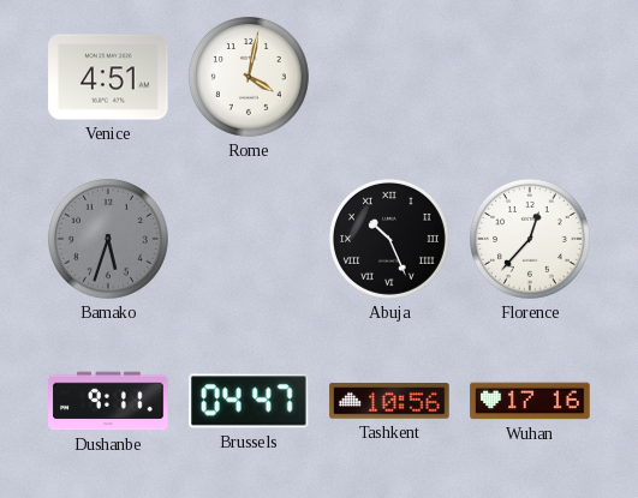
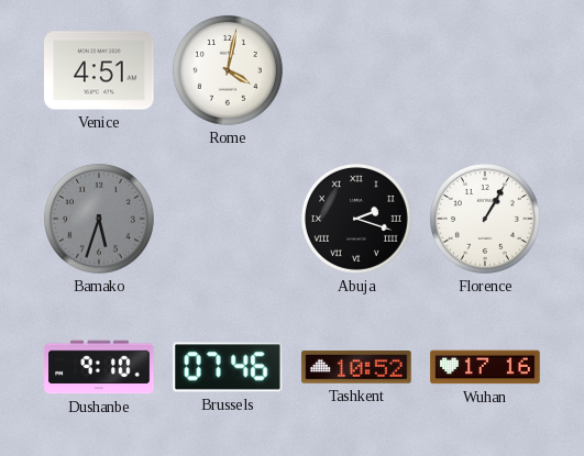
Abuja: 10:26 -> 2:18 (356, 219)
Florence: 12:37 -> 1:05 (485, 219)
Dushanbe: 9:11 -> 9:10 (99, 367)
Brussels: 04:47 -> 07:46 (228, 367)
Tashkent: 10:56 -> 10:52 (356, 367)
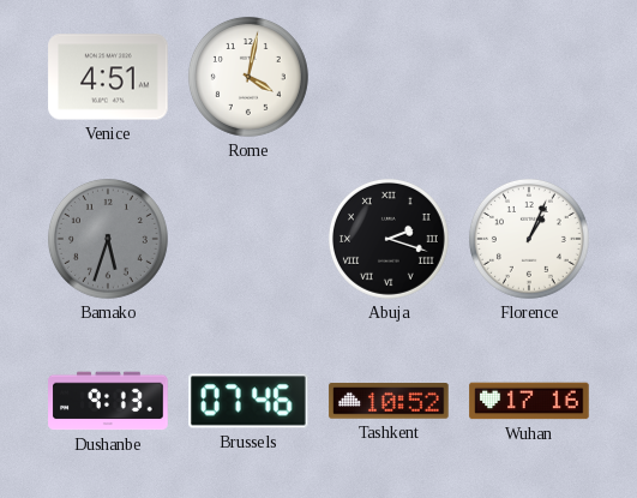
Florence: 1:05 -> 1:04 (529, 239)
Dushanbe: 9:10 -> 9:13 (108, 401)
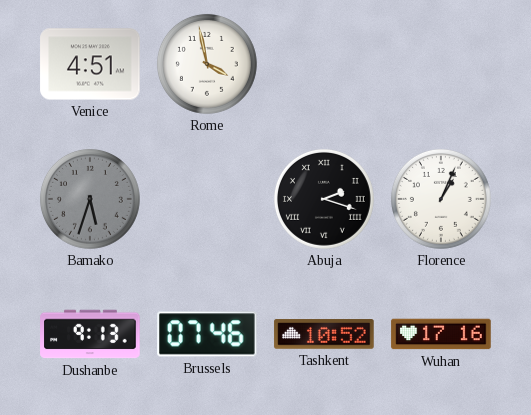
Rome: 4:02 -> 3:58 (207, 64)
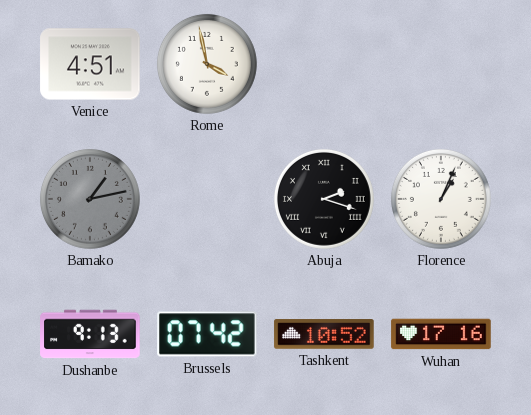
Bamako: 5:33 -> 1:13 (90, 199)
Brussels: 07:46 -> 07:42 (207, 334)
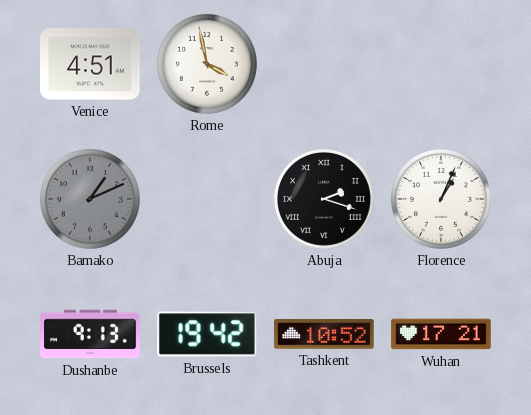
Bamako: 1:13 -> 1:11 (90, 199)
Brussels: 07:42 -> 19:42 (207, 334)
Wuhan: 17:16 -> 17:21 (441, 334)
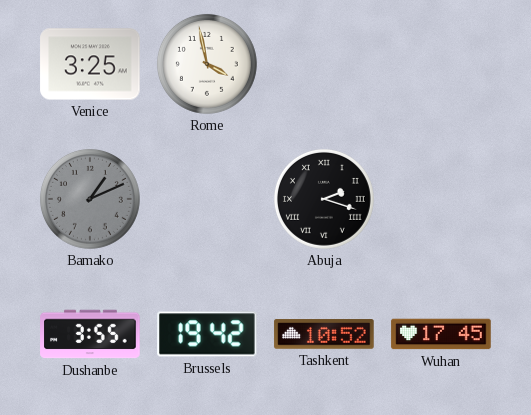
Venice: 4:51 -> 3:25 (90, 64)
Florence: 1:04 -> none (441, 199)
Dushanbe: 9:13 -> 3:55 (90, 334)
Wuhan: 17:21 -> 17:45 (441, 334)
